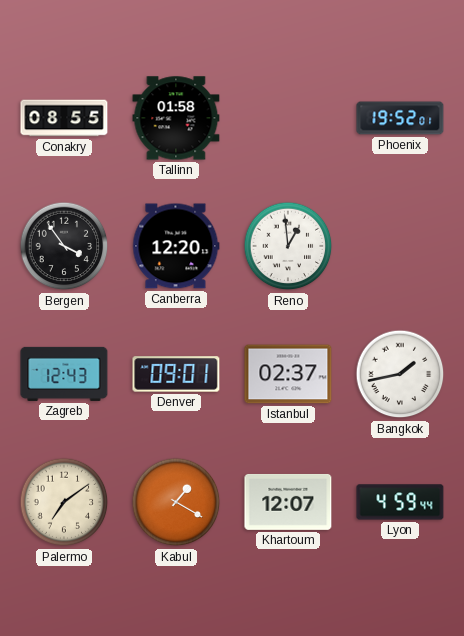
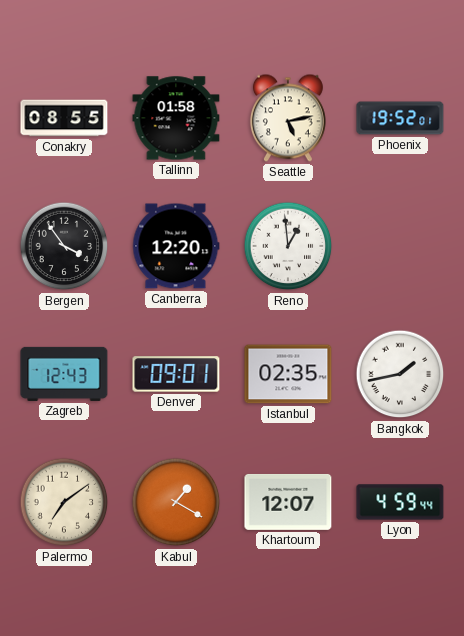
Seattle: none -> 5:13 (288, 118)
Istanbul: 02:37 -> 02:35 (288, 374)
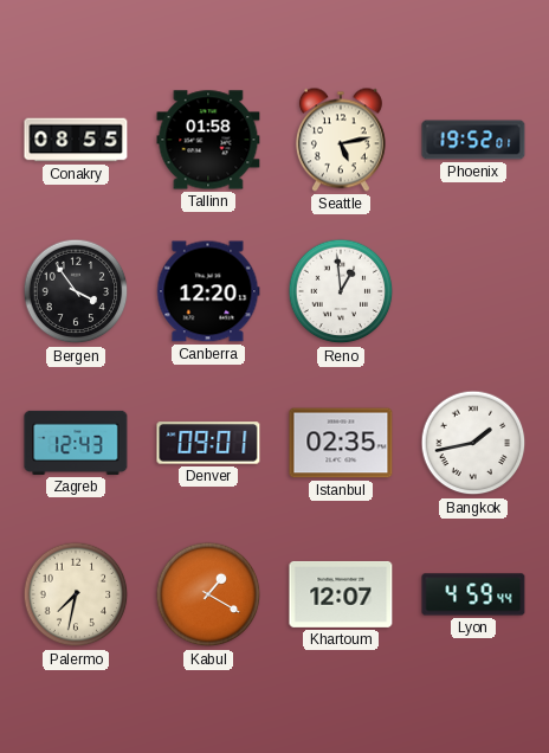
Palermo: 7:09 -> 7:32 (76, 594)
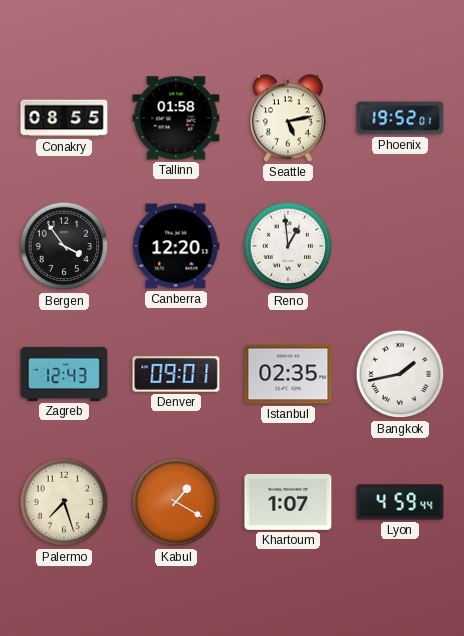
Palermo: 7:32 -> 7:27 (64, 502)
Khartoum: 12:07 -> 1:07 (288, 502)
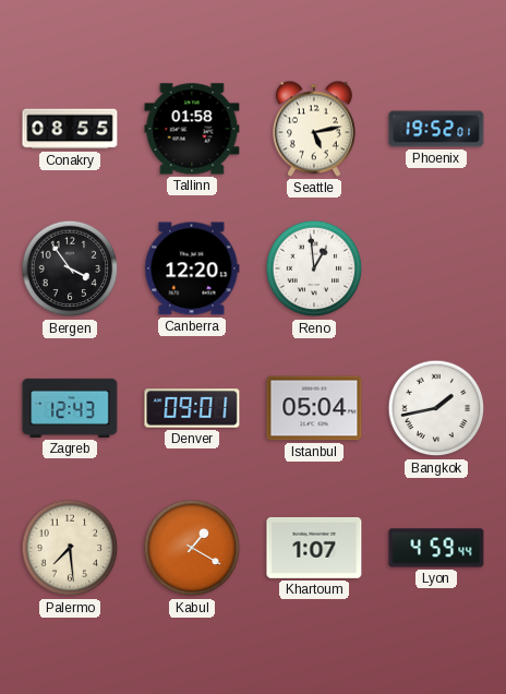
Istanbul: 02:35 -> 05:04 (314, 408)
Palermo: 7:27 -> 7:29 (70, 548)
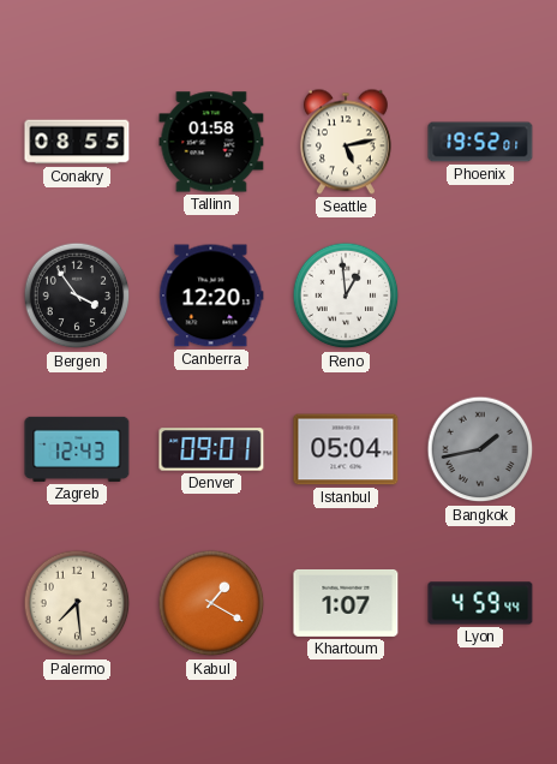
Bangkok dial: white -> grey (480, 449)
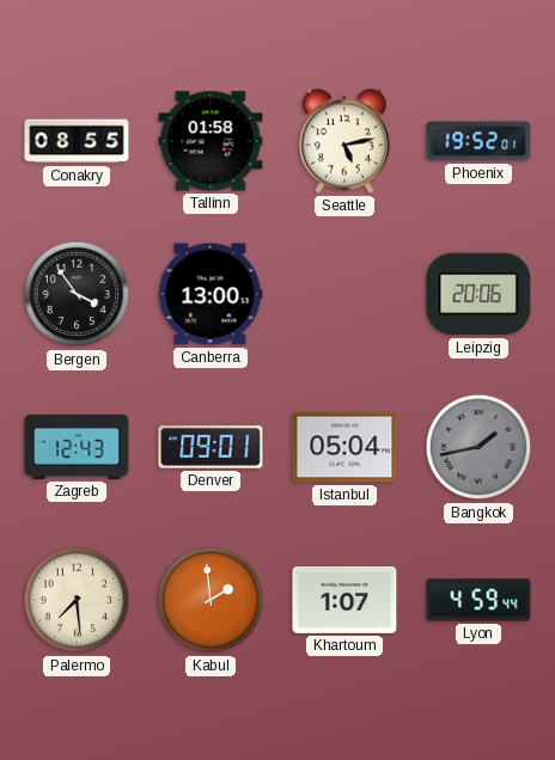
Canberra: 12:20 -> 13:00 (211, 294)
Reno: 12:59 -> none (346, 296)
Leipzig: none -> 20:06 (478, 294)
Kabul: 1:20 -> 1:59 (211, 600)
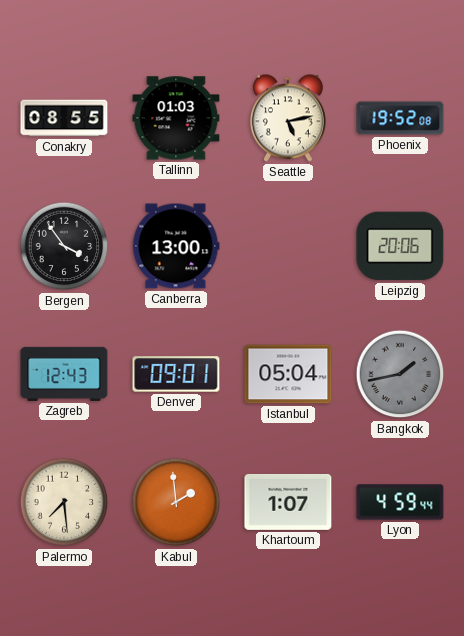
Tallinn: 01:58 -> 01:03 (176, 118)
Phoenix: 19:52:01 -> 19:52:08 (400, 118)
